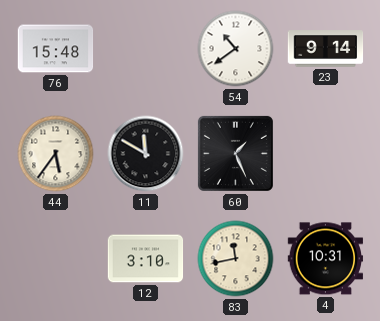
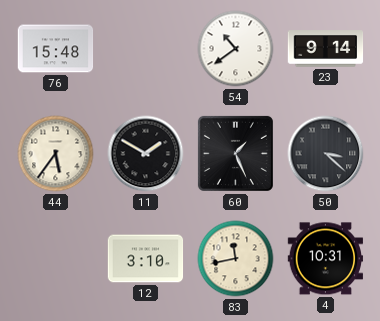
11: 11:50 -> 1:50 (146, 154)
50: none -> 3:22 (326, 154)
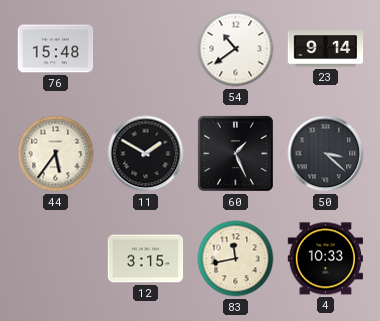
12: 3:10 -> 3:15 (146, 259)
4: 10:31 -> 10:33 (326, 259)
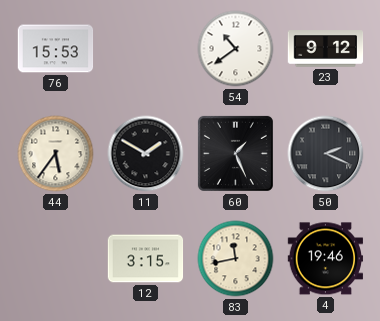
76: 15:48 -> 15:53 (56, 49)
23: 9:14 -> 9:12 (326, 49)
50: 3:22 -> 2:19 (326, 154)
4: 10:33 -> 19:46 (326, 259)
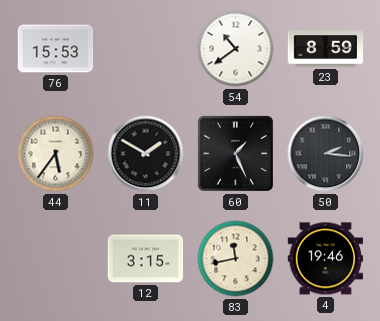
23: 9:12 -> 8:59 (326, 49)
50: 2:19 -> 2:16 (326, 154)
